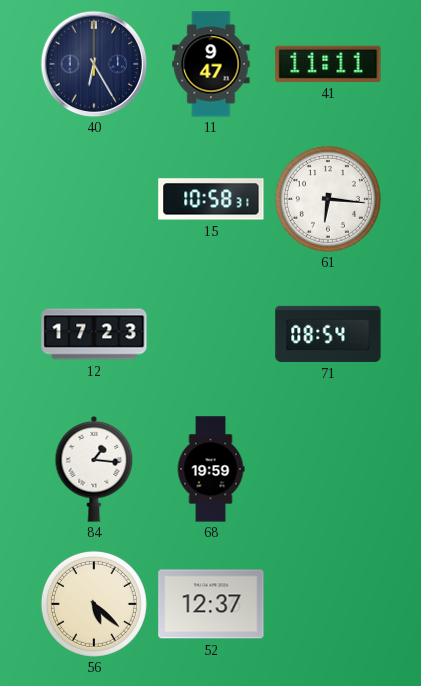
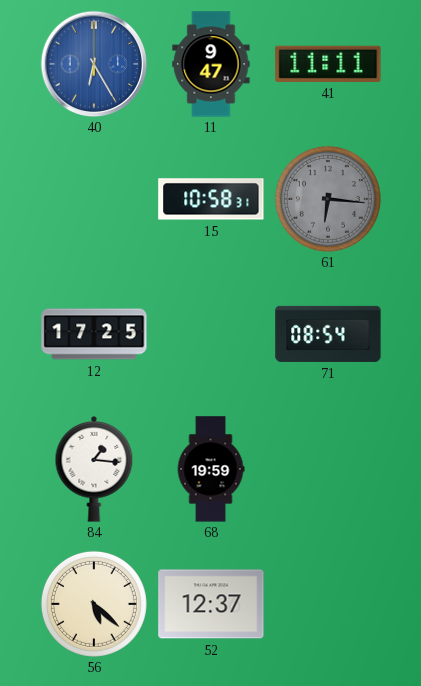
40 dial: navy -> blue (94, 64)
61 dial: white -> grey (328, 199)
12: 17:23 -> 17:25 (94, 334)
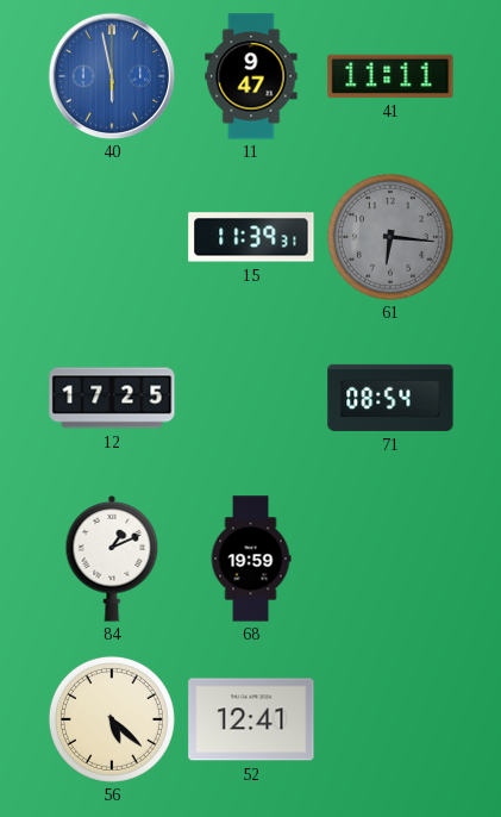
40: 6:25 -> 5:58 (112, 76)
15: 10:58 -> 11:39 (251, 237)
84: 1:16 -> 1:11 (112, 559)
52: 12:37 -> 12:41 (251, 719)
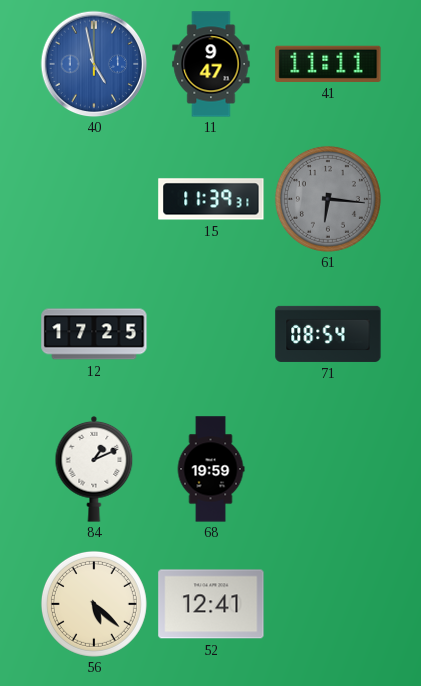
40: 5:58 -> 4:58 (94, 64)
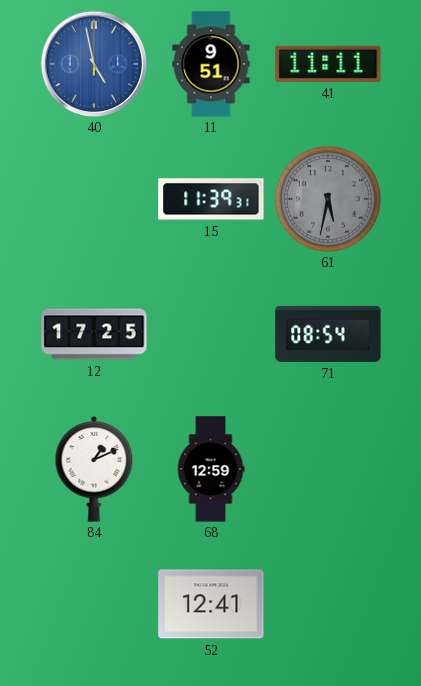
11: 9:47 -> 9:51 (211, 64)
61: 6:16 -> 5:32 (328, 199)
68: 19:59 -> 12:59 (211, 469)
56: 5:22 -> none (94, 604)
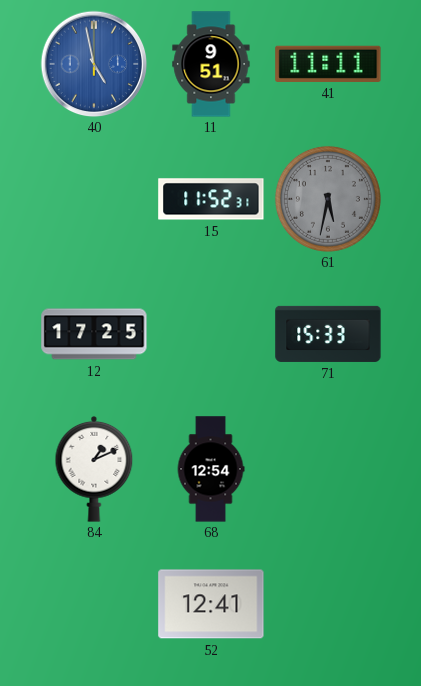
15: 11:39 -> 11:52 (211, 199)
71: 08:54 -> 15:33 (328, 334)
68: 12:59 -> 12:54 (211, 469)
